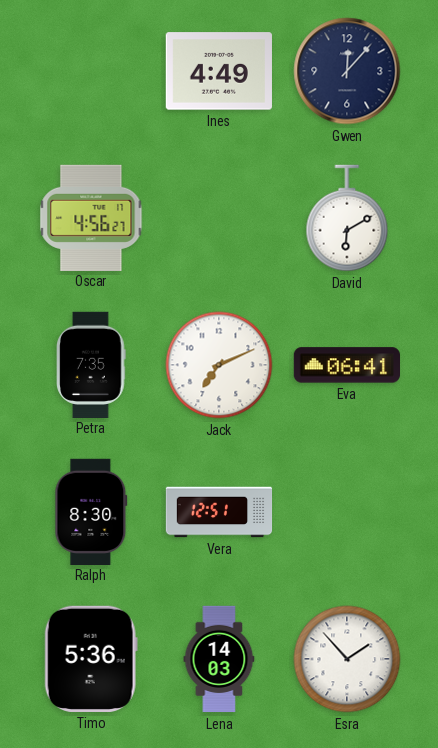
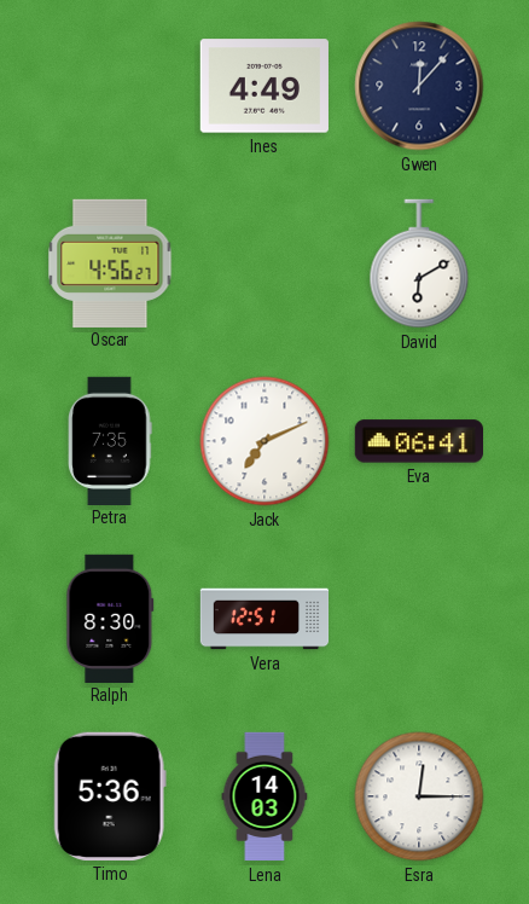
Esra: 1:53 -> 12:15 (419, 796)
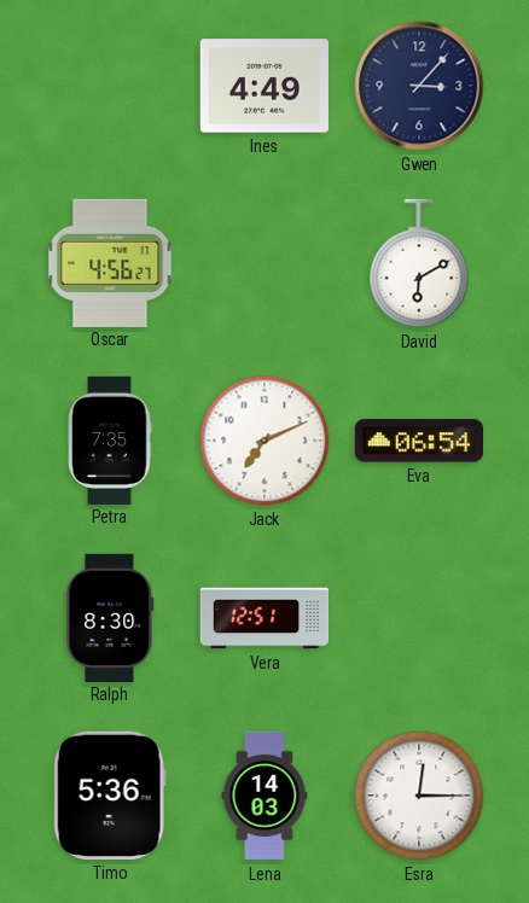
Gwen: 12:07 -> 3:07 (419, 86)
Eva: 06:41 -> 06:54 (418, 441)
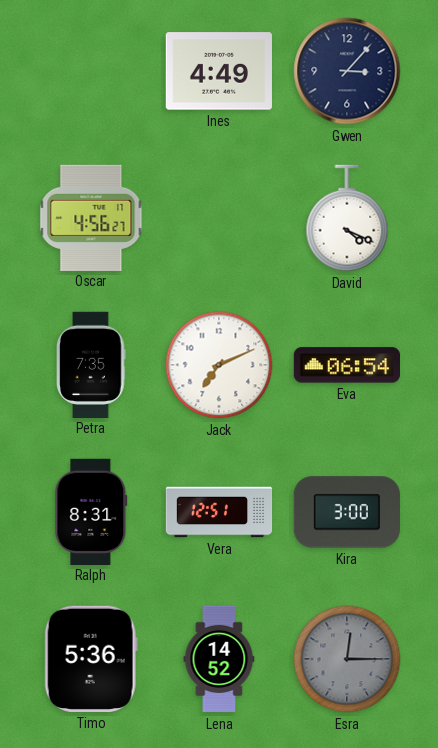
David: 6:10 -> 4:19 (347, 218)
Ralph: 8:30 -> 8:31 (91, 511)
Kira: none -> 3:00 (347, 512)
Lena: 14:03 -> 14:52 (219, 659)
Esra dial: white -> grey (347, 659)
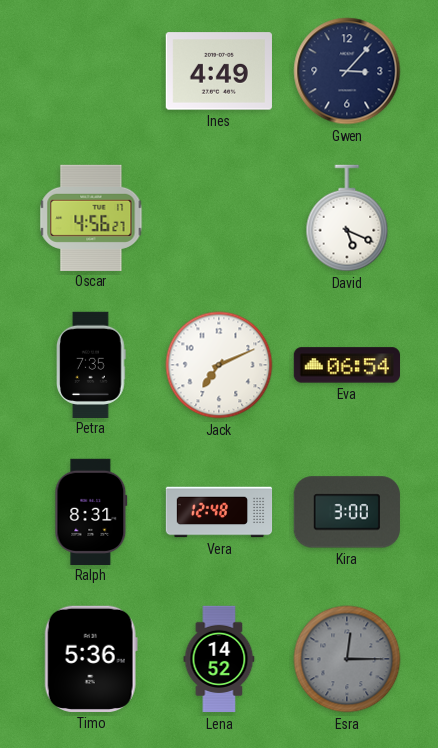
David: 4:19 -> 5:19 (347, 218)
Vera: 12:51 -> 12:48 (219, 512)
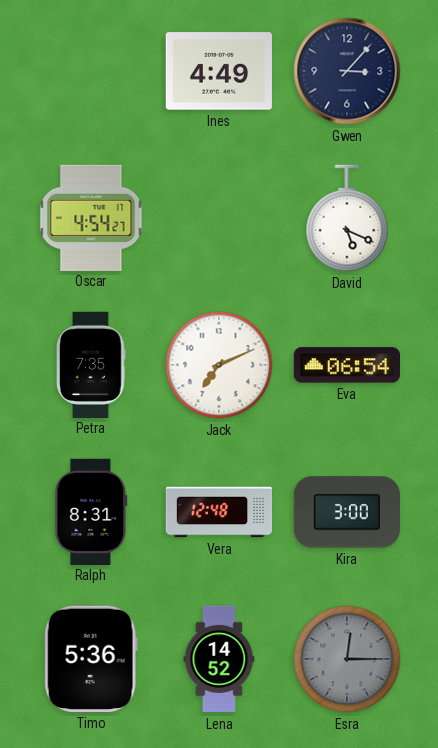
Oscar: 4:56 -> 4:54 (91, 217)
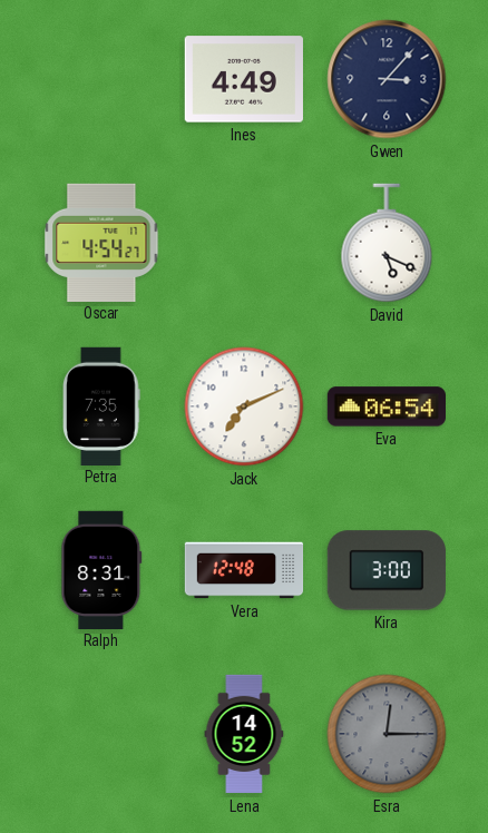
Timo: 5:36 -> none (91, 659)
